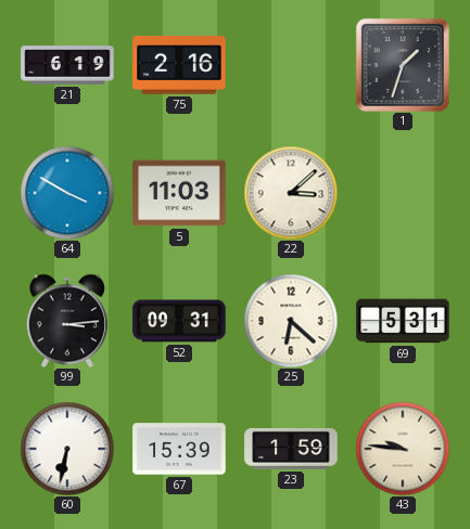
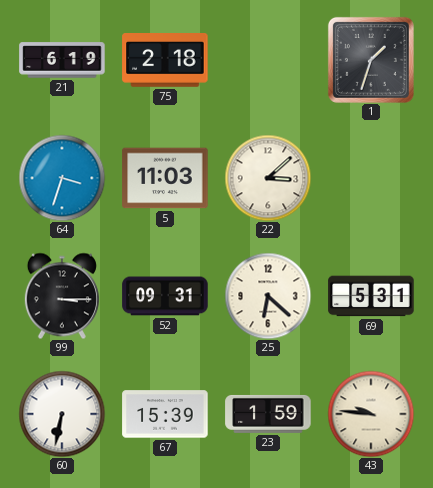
75: 2:16 -> 2:18 (165, 61)
64: 3:50 -> 3:33 (62, 178)
99: 3:14 -> 3:15 (62, 296)
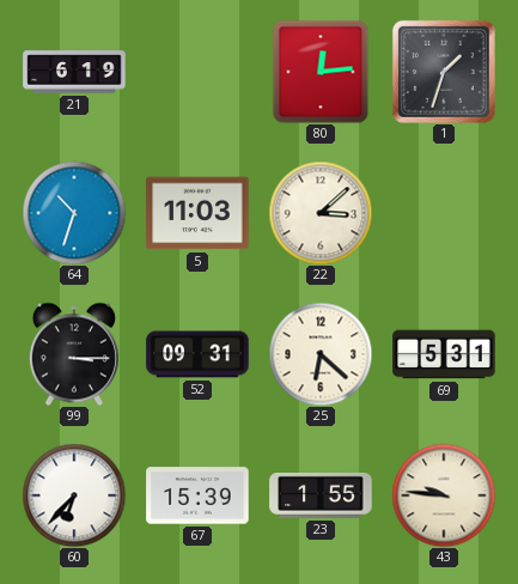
75: 2:18 -> none (165, 61)
80: none -> 12:14 (321, 72)
64: 3:33 -> 10:33 (74, 213)
60: 6:32 -> 6:37 (74, 495)
23: 1:59 -> 1:55 (321, 495)
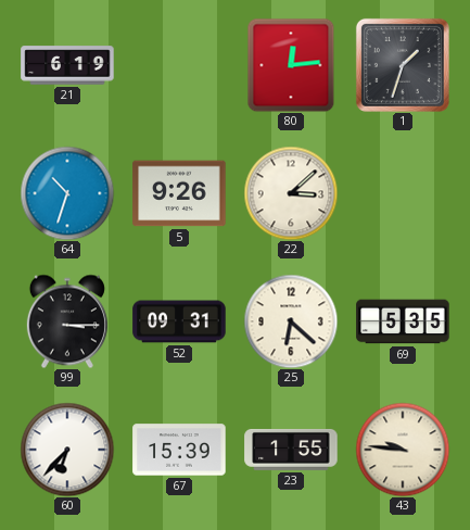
5: 11:03 -> 9:26 (179, 193)
69: 5:31 -> 5:35 (403, 321)
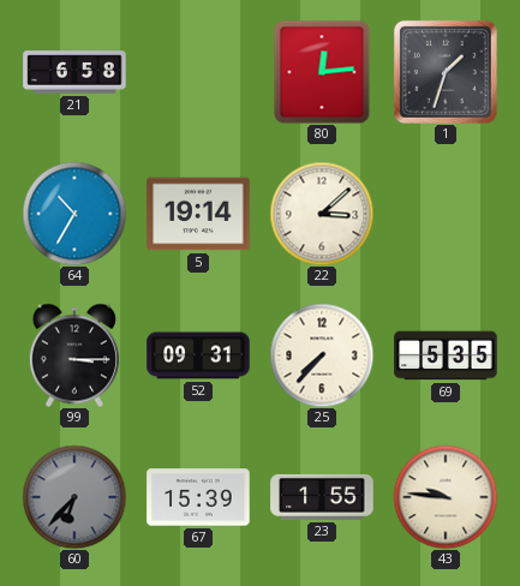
21: 6:19 -> 6:58 (74, 72)
64: 10:33 -> 10:35 (74, 214)
5: 9:26 -> 19:14 (198, 214)
25: 6:22 -> 7:37 (322, 355)
60 dial: white -> grey (74, 497)
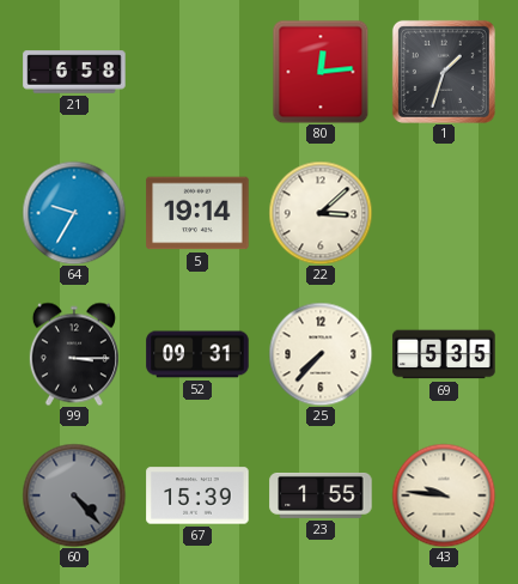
64: 10:35 -> 9:35 (74, 213)
60: 6:37 -> 4:23 (74, 495)
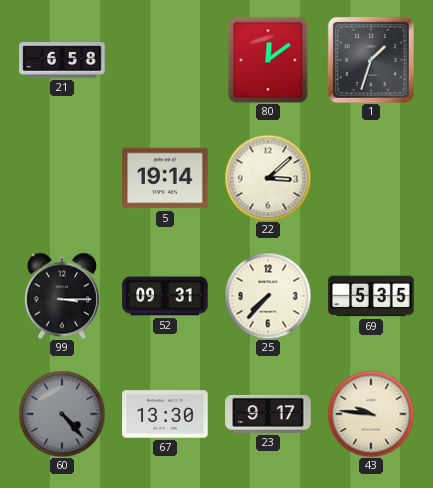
80: 12:14 -> 12:09 (268, 60)
64: 9:35 -> none (74, 213)
67: 15:39 -> 13:30 (165, 414)
23: 1:55 -> 9:17 (268, 414)
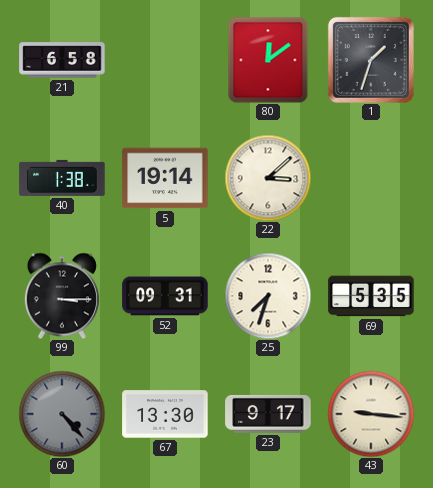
40: none -> 1:38 (62, 178)
25: 7:37 -> 7:33 (268, 296)
43: 9:46 -> 9:16 (371, 414)
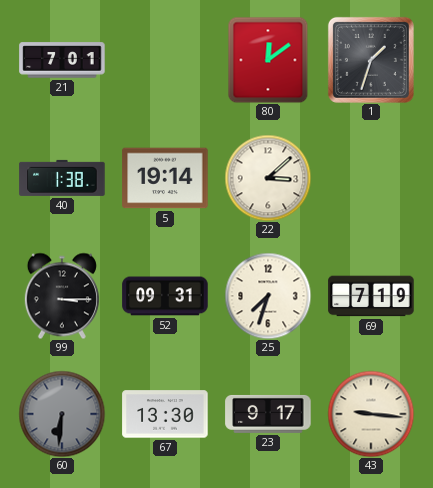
21: 6:58 -> 7:01 (62, 60)
69: 5:35 -> 7:19 (371, 296)
60: 4:23 -> 6:31 (62, 414)
